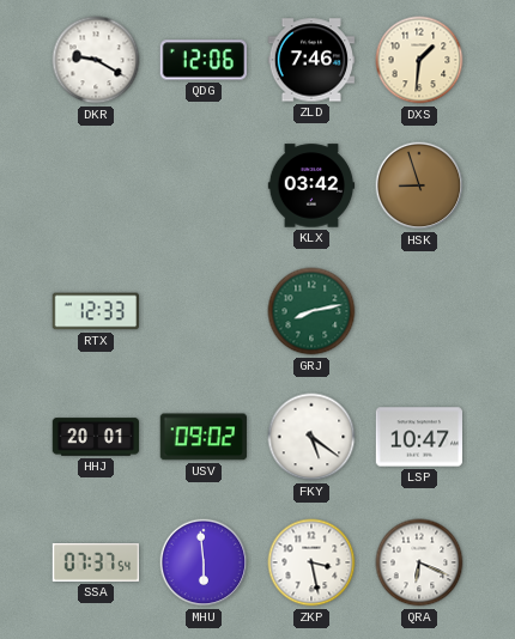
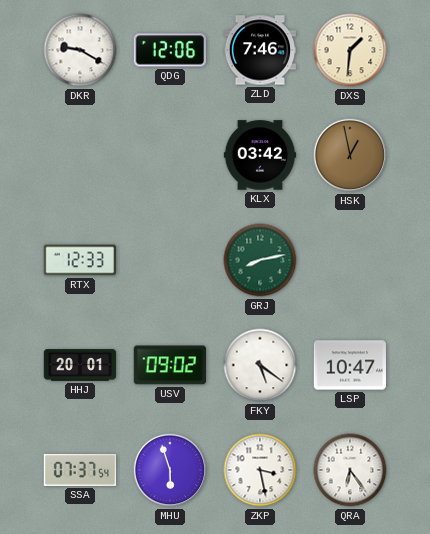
HSK: 8:57 -> 12:58 (350, 155)
MHU: 5:59 -> 5:57 (170, 470)
QRA: 6:19 -> 6:24 (350, 470)
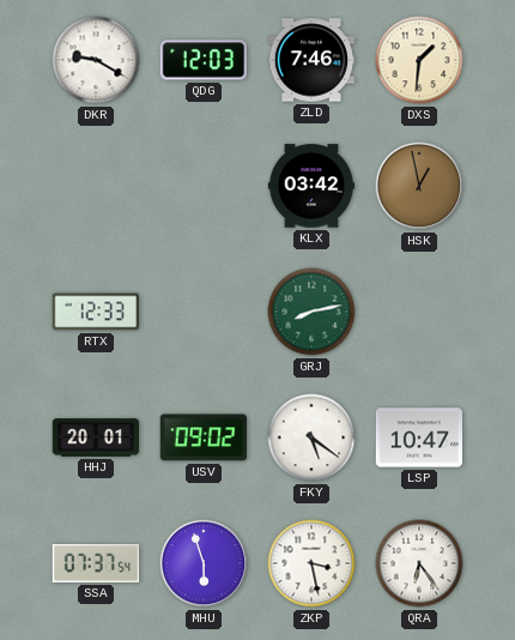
QDG: 12:06 -> 12:03 (202, 60)
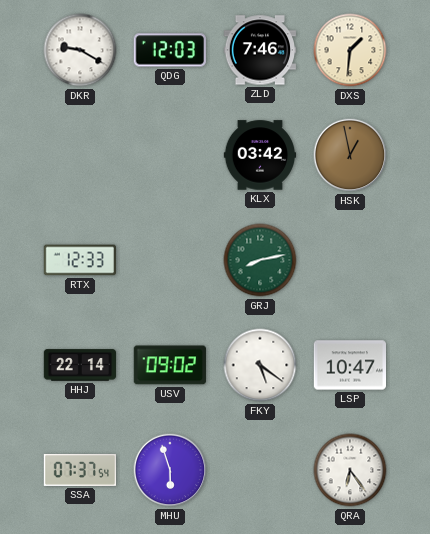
HHJ: 20:01 -> 22:14 (80, 365)
ZKP: 3:28 -> none (311, 563)
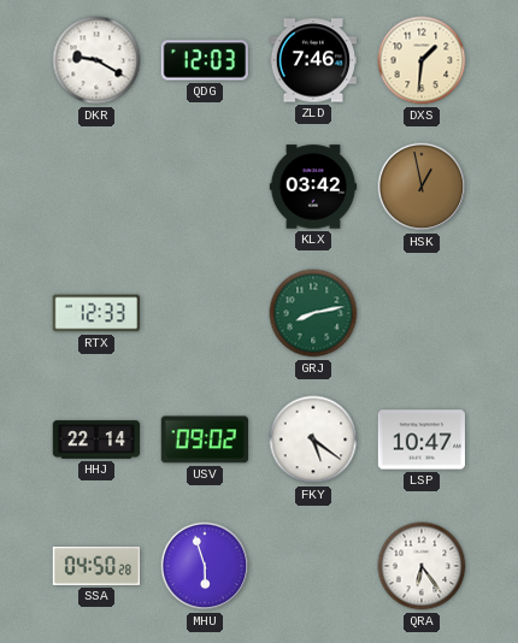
SSA: 07:37 -> 04:50 (96, 566)
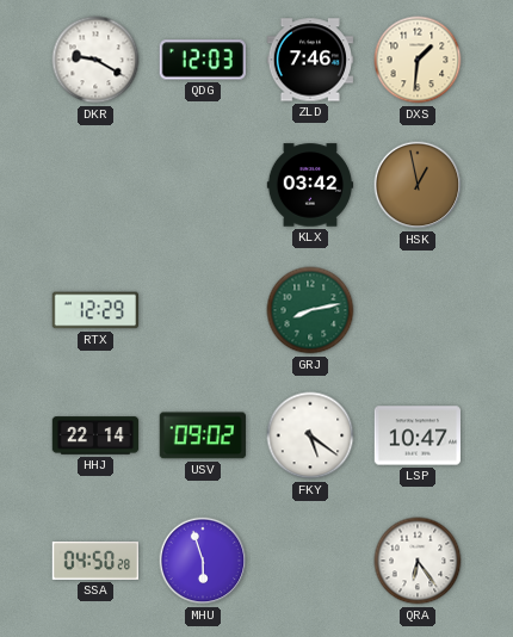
RTX: 12:33 -> 12:29 (94, 310)
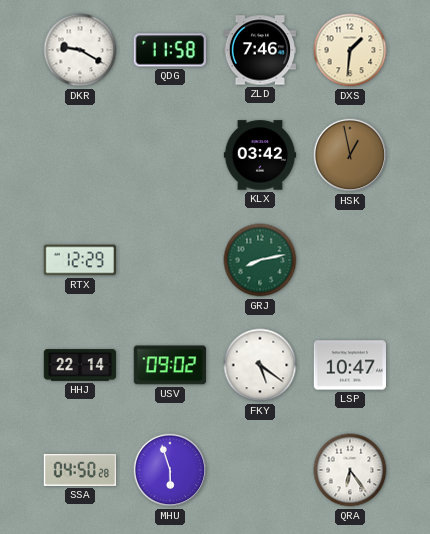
QDG: 12:03 -> 11:58 (169, 50)
